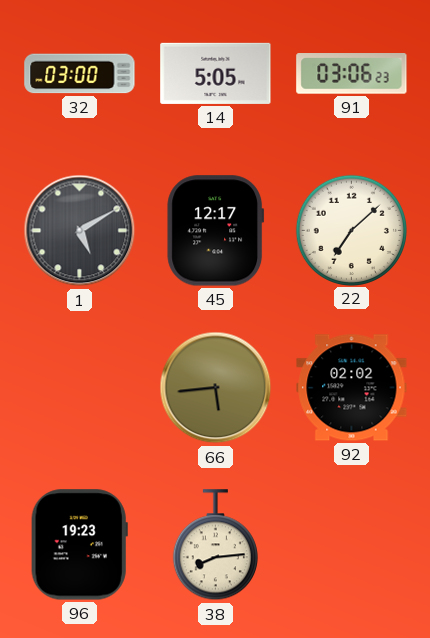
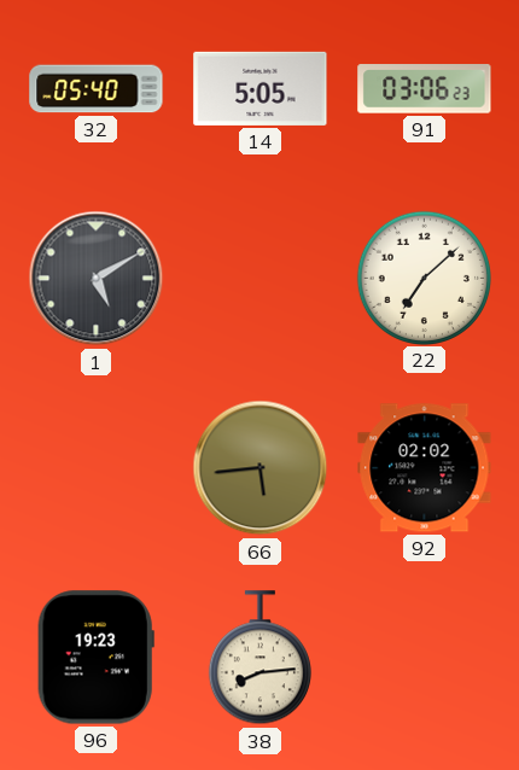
32: 03:00 -> 05:40 (97, 89)
45: 12:17 -> none (216, 231)
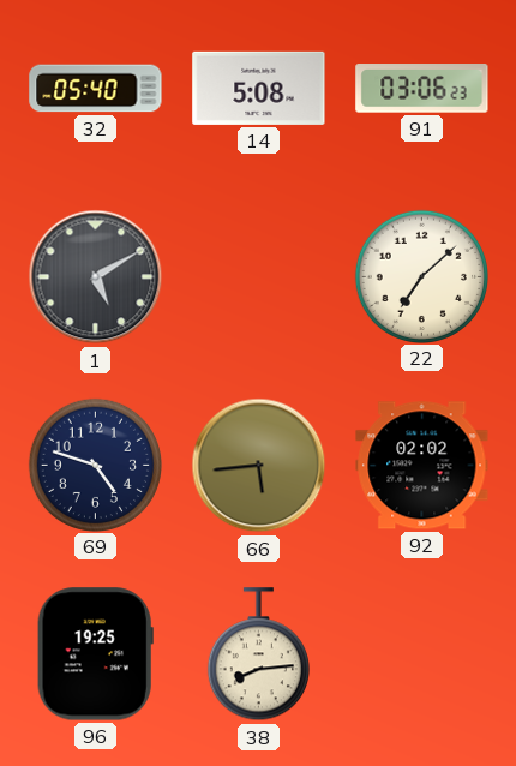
14: 5:05 -> 5:08 (259, 88)
69: none -> 4:48 (95, 465)
96: 19:23 -> 19:25 (95, 654)
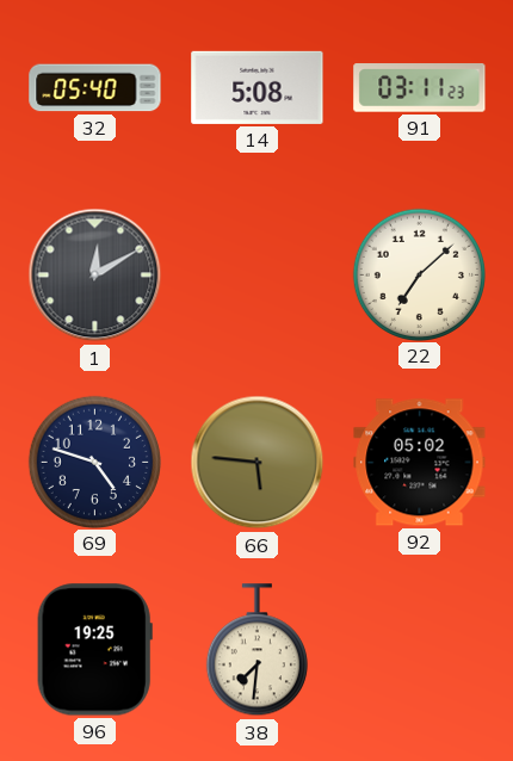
91: 03:06 -> 03:11 (420, 88)
1: 5:10 -> 12:10 (95, 276)
66: 5:44 -> 5:46 (258, 463)
92: 02:02 -> 05:02 (420, 463)
38: 8:14 -> 7:31 (256, 650)
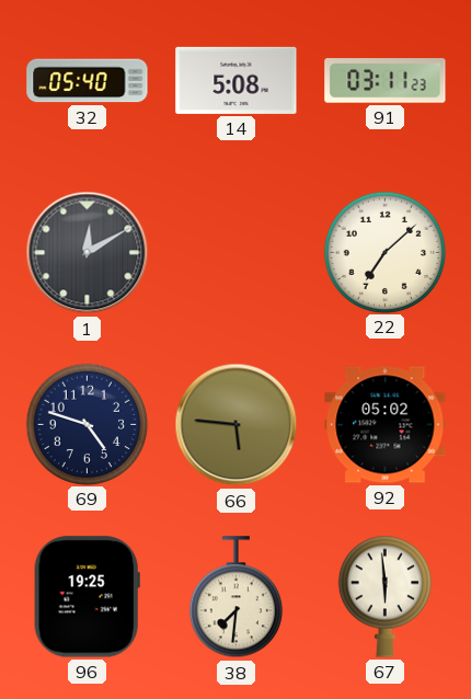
67: none -> 5:59 (384, 596)
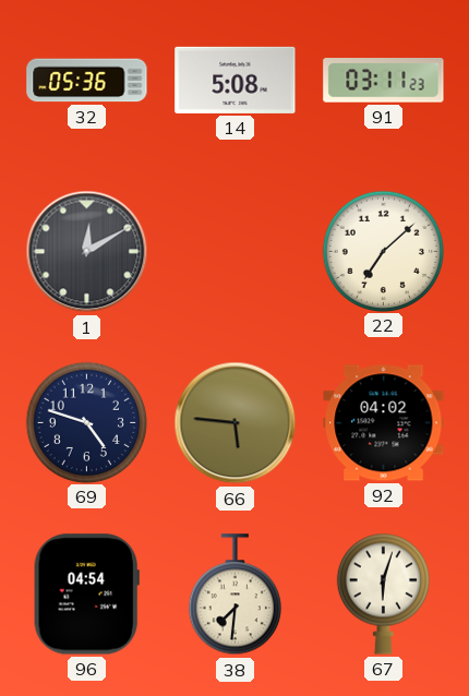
32: 05:40 -> 05:36 (87, 81)
92: 05:02 -> 04:02 (384, 423)
96: 19:25 -> 04:54 (86, 595)
67: 5:59 -> 6:03 (383, 593)
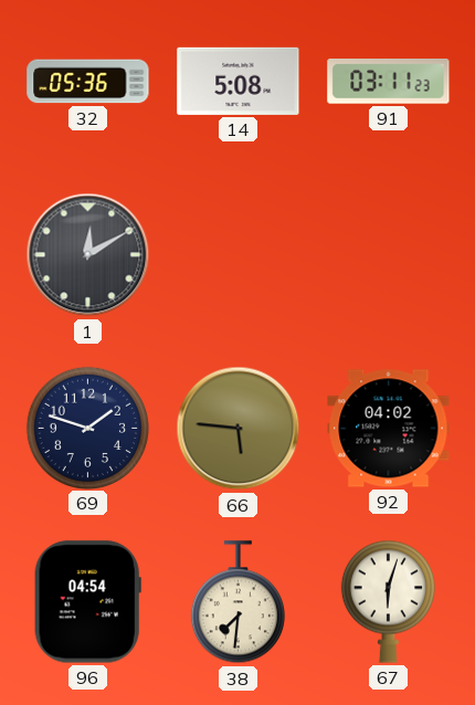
22: 7:08 -> none (383, 251)
69: 4:48 -> 1:48 (87, 428)
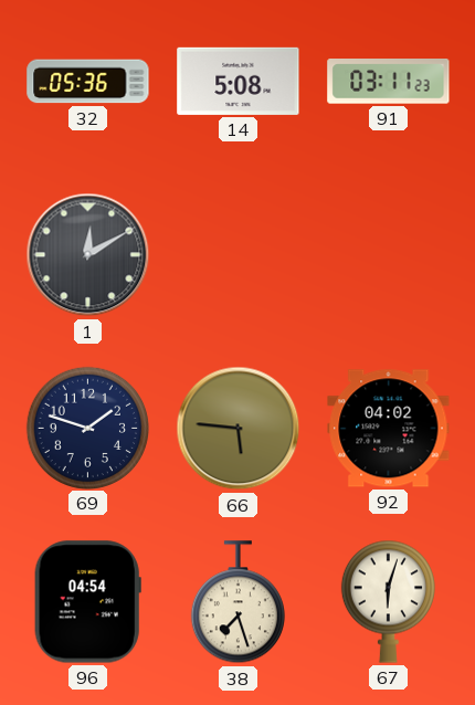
38: 7:31 -> 7:27 (237, 602)
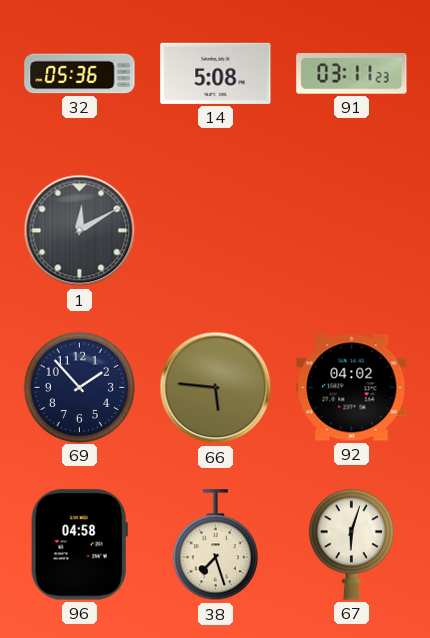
69: 1:48 -> 1:53 (79, 387)
96: 04:54 -> 04:58 (79, 545)
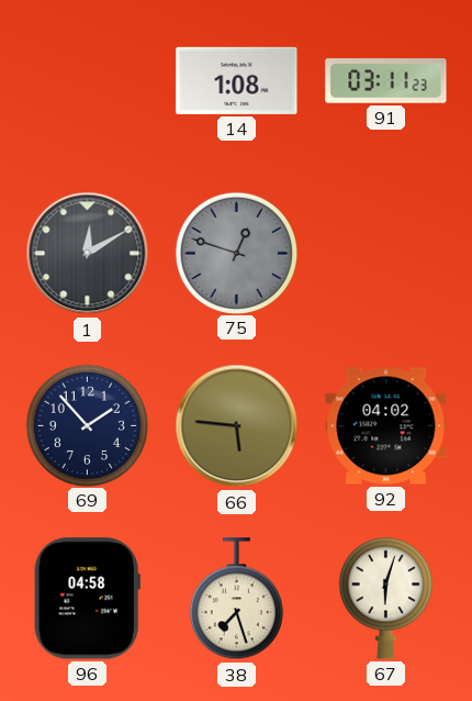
32: 05:36 -> none (80, 74)
14: 5:08 -> 1:08 (237, 80)
75: none -> 12:48 (236, 253)
